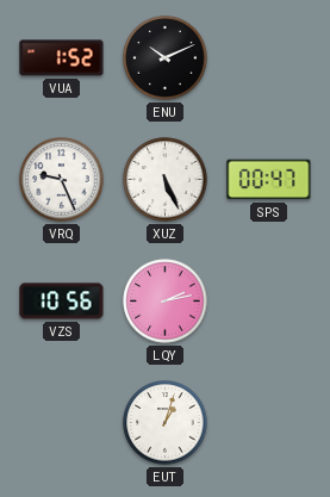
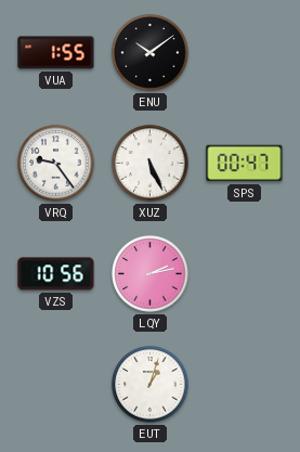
VUA: 1:52 -> 1:55 (56, 53)
ENU: 10:11 -> 10:09 (151, 53)
VRQ: 9:26 -> 9:24 (56, 164)
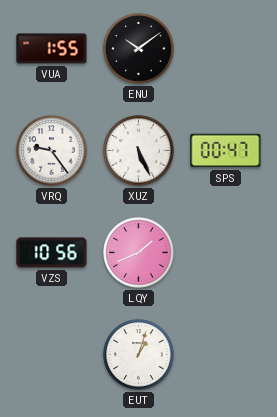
LQY: 2:13 -> 1:41 (139, 253)
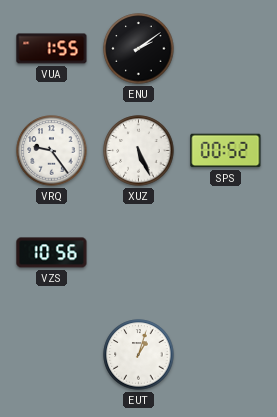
ENU: 10:09 -> 2:09 (139, 49)
SPS: 00:47 -> 00:52 (226, 151)
LQY: 1:41 -> none (139, 253)
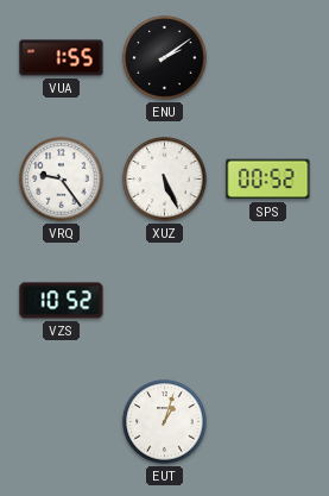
VZS: 10:56 -> 10:52 (62, 301)
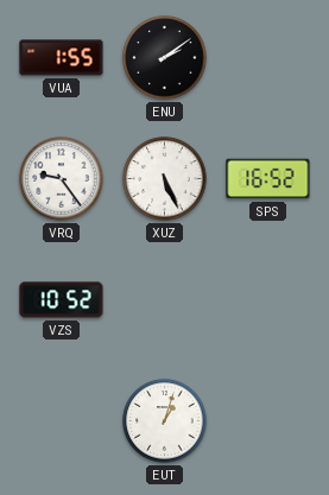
SPS: 00:52 -> 16:52 (268, 179)
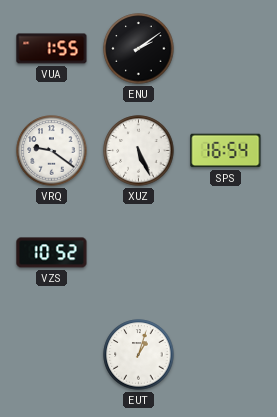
VRQ: 9:24 -> 9:21 (52, 151)
SPS: 16:52 -> 16:54 (226, 151)
